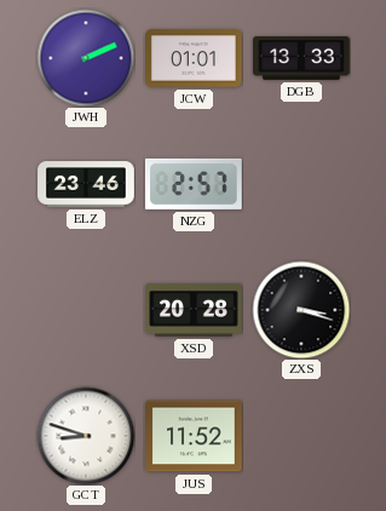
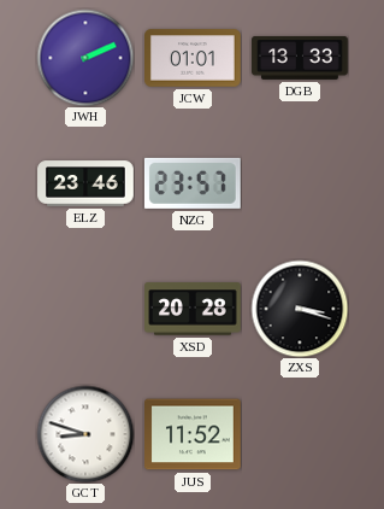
NZG: 2:57 -> 23:57 (193, 183)
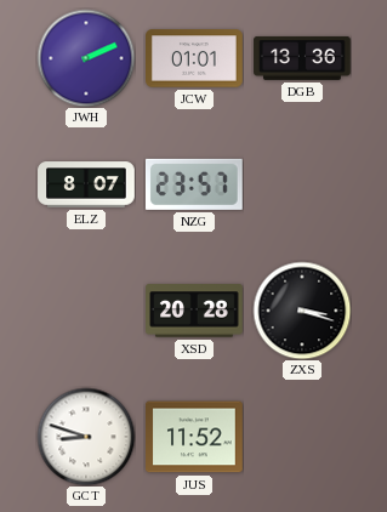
DGB: 13:33 -> 13:36 (302, 58)
ELZ: 23:46 -> 8:07 (86, 184)
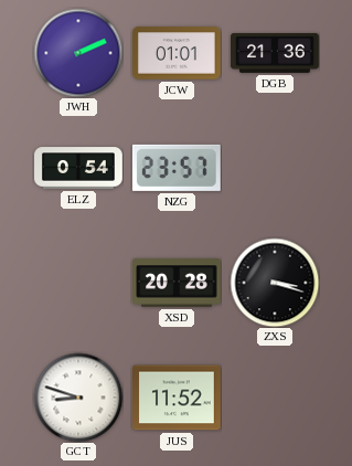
DGB: 13:36 -> 21:36 (275, 53)
ELZ: 8:07 -> 0:54 (78, 168)
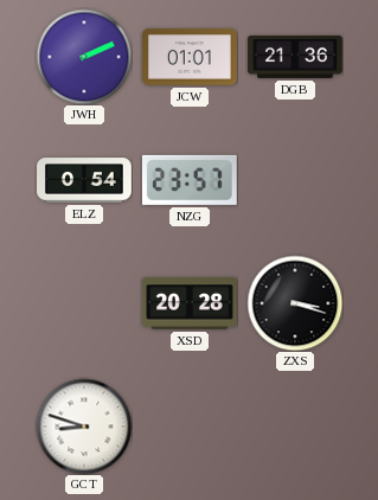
JUS: 11:52 -> none (178, 398)
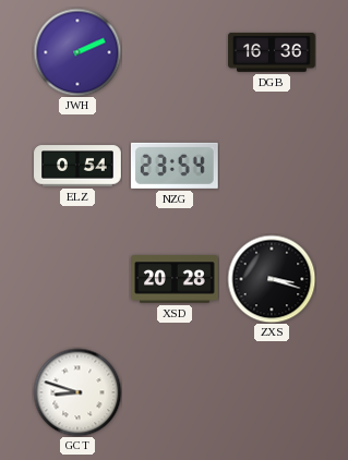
JCW: 01:01 -> none (191, 57)
DGB: 21:36 -> 16:36 (272, 52)
NZG: 23:57 -> 23:54 (175, 166)
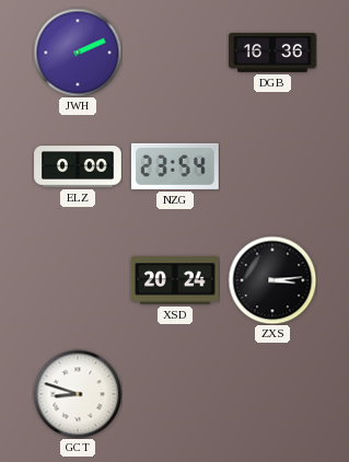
ELZ: 0:54 -> 0:00 (78, 166)
XSD: 20:28 -> 20:24 (175, 280)
ZXS: 3:18 -> 3:14 (272, 280)
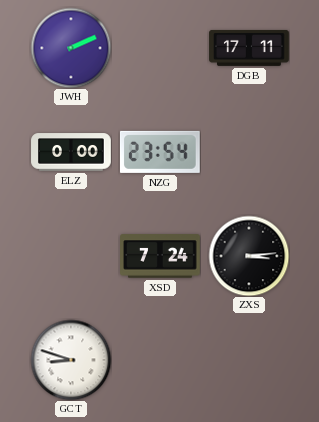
DGB: 16:36 -> 17:11 (249, 48)
XSD: 20:24 -> 7:24 (160, 256)
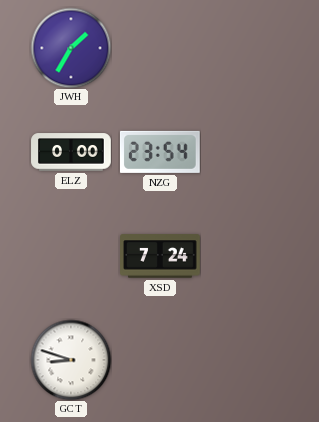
JWH: 2:11 -> 1:35 (71, 48)
DGB: 17:11 -> none (249, 48)
ZXS: 3:14 -> none (249, 256)
